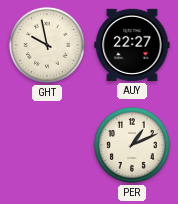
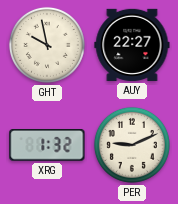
XRG: none -> 1:32 (47, 146)
PER: 1:11 -> 9:11 (132, 145)
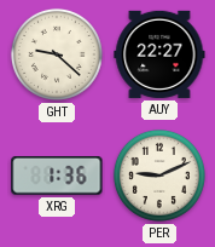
GHT: 9:58 -> 9:22 (57, 54)
XRG: 1:32 -> 1:36 (57, 177)
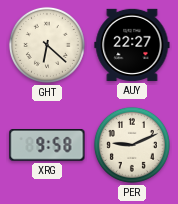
GHT: 9:22 -> 6:22 (47, 45)
XRG: 1:36 -> 9:58 (47, 146)
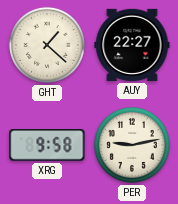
GHT: 6:22 -> 1:22 (47, 45)
PER: 9:11 -> 9:13 (132, 145)
